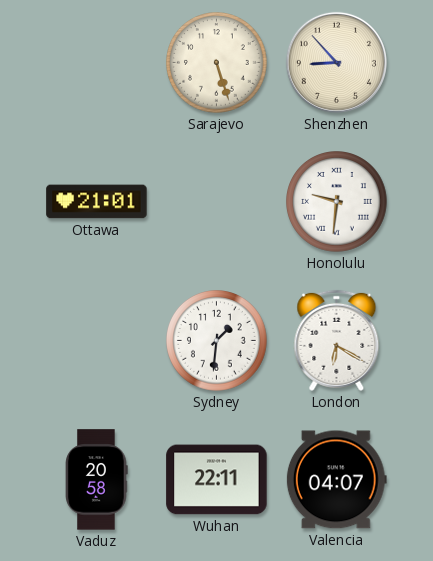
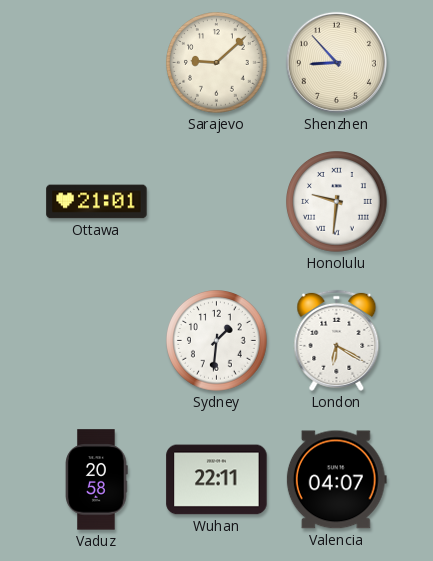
Sarajevo: 5:27 -> 9:08 (217, 63)
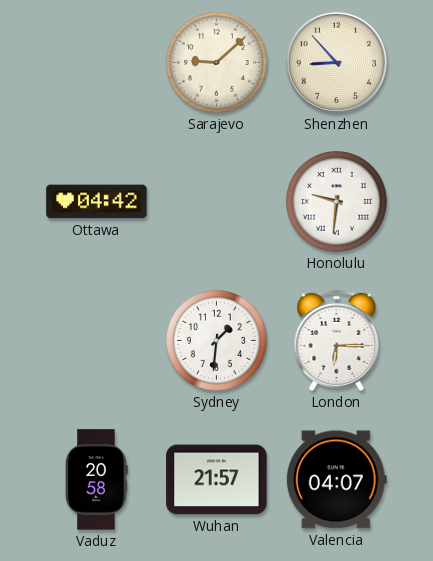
Ottawa: 21:01 -> 04:42 (97, 202)
London: 6:20 -> 6:15 (337, 340)
Wuhan: 22:11 -> 21:57 (217, 480)
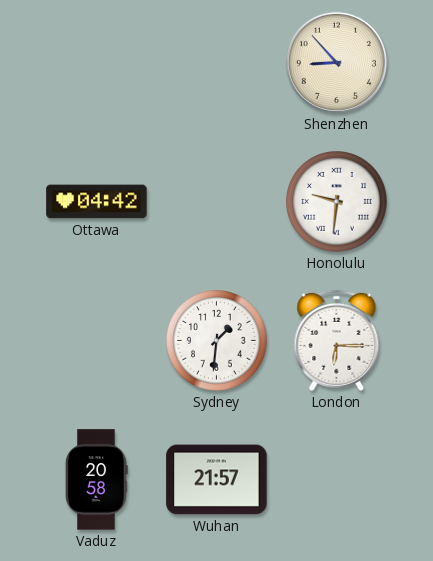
Sarajevo: 9:08 -> none (217, 63)
Valencia: 04:07 -> none (336, 480)
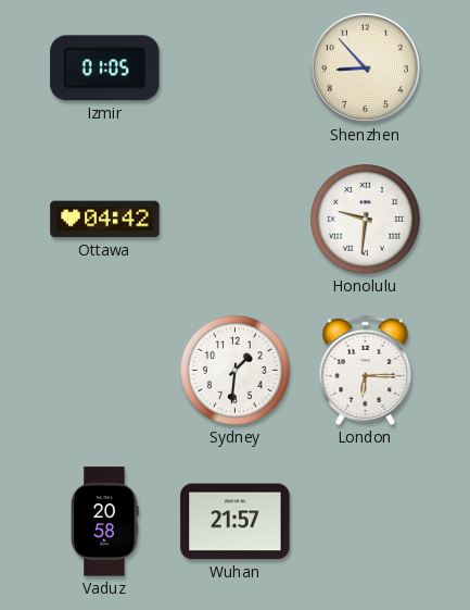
Izmir: none -> 01:05 (105, 69)
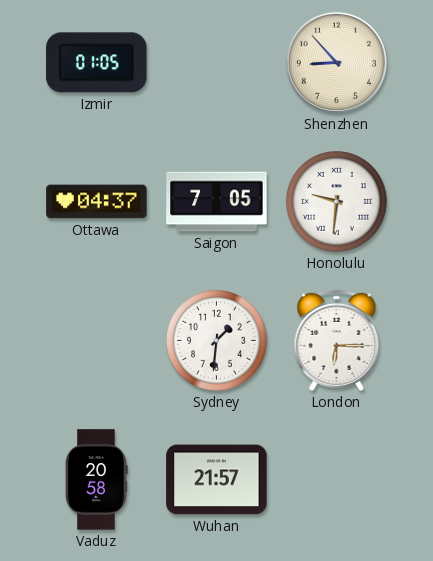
Ottawa: 04:42 -> 04:37 (97, 202)
Saigon: none -> 7:05 (217, 202)
